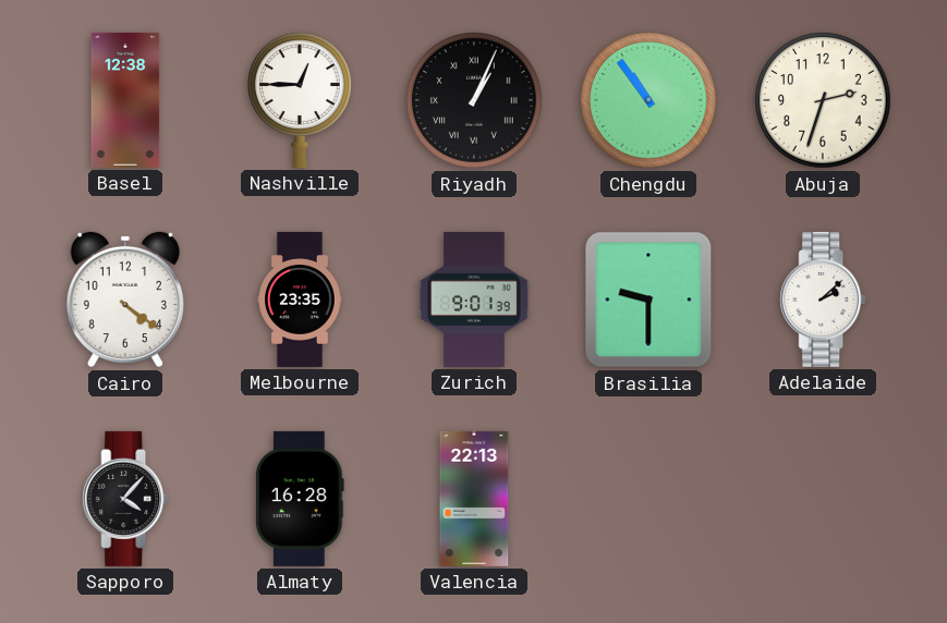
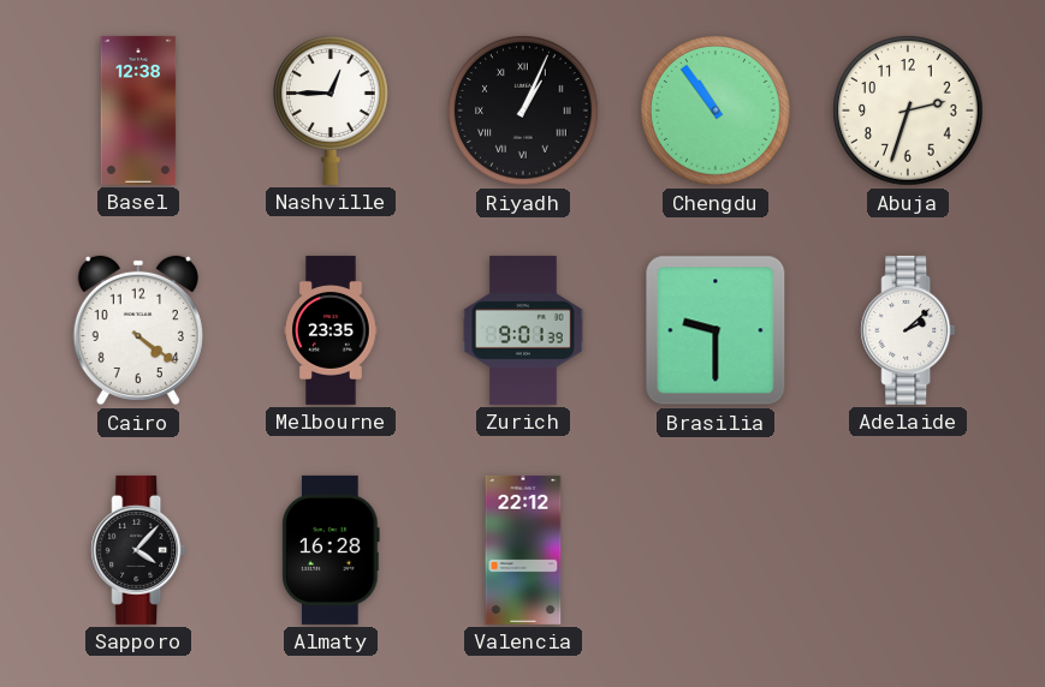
Valencia: 22:13 -> 22:12 (523, 550)
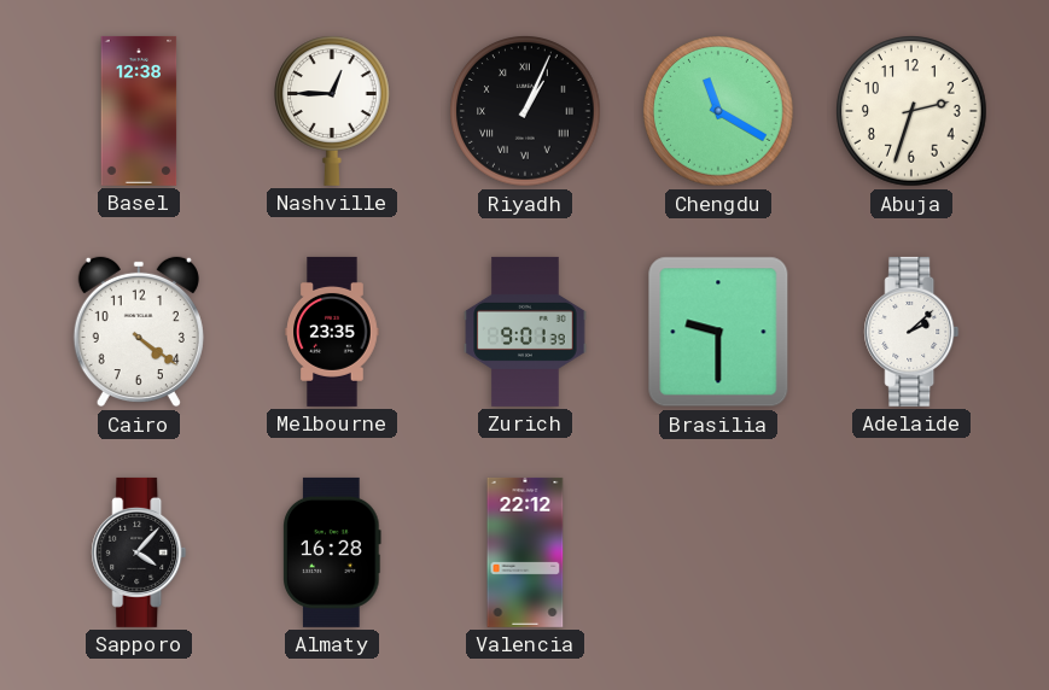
Chengdu: 10:54 -> 11:20 (718, 111)
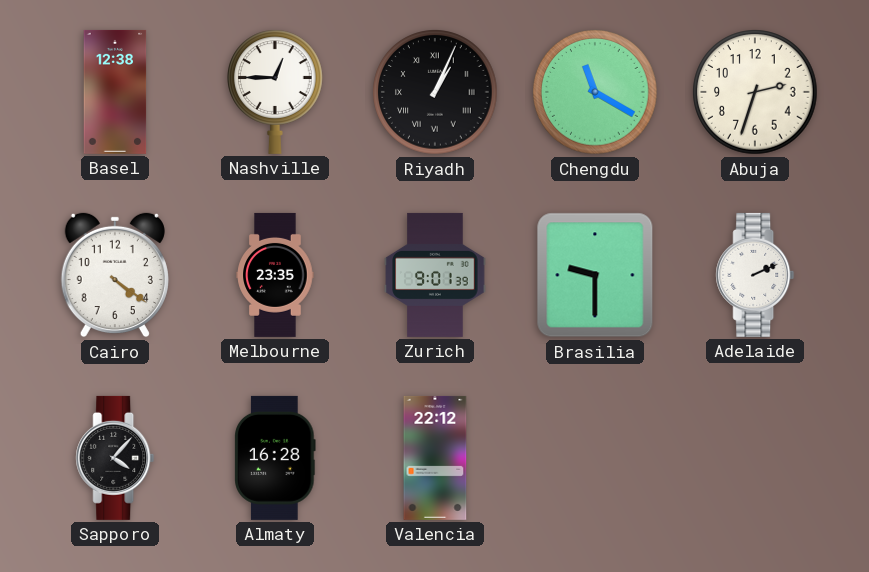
Adelaide: 2:08 -> 2:11 (755, 275)
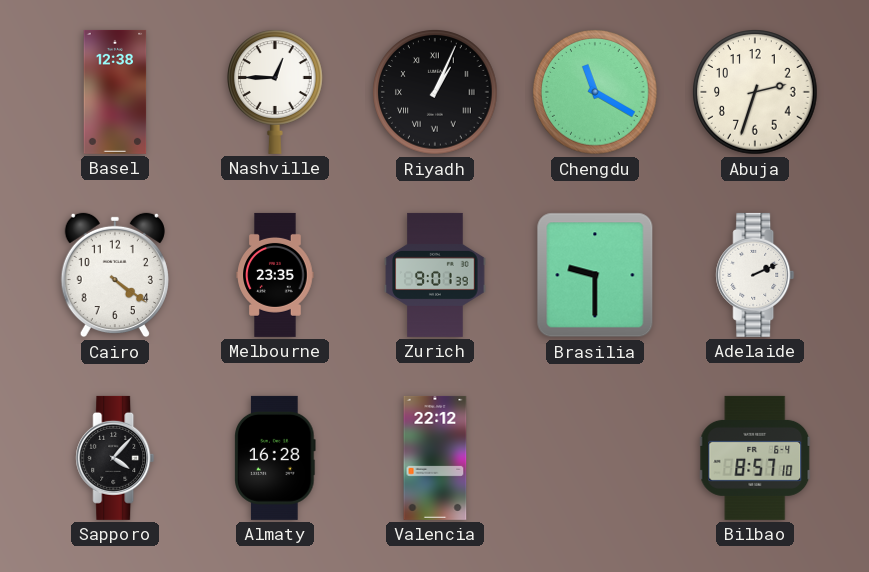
Bilbao: none -> 8:57 (755, 458)
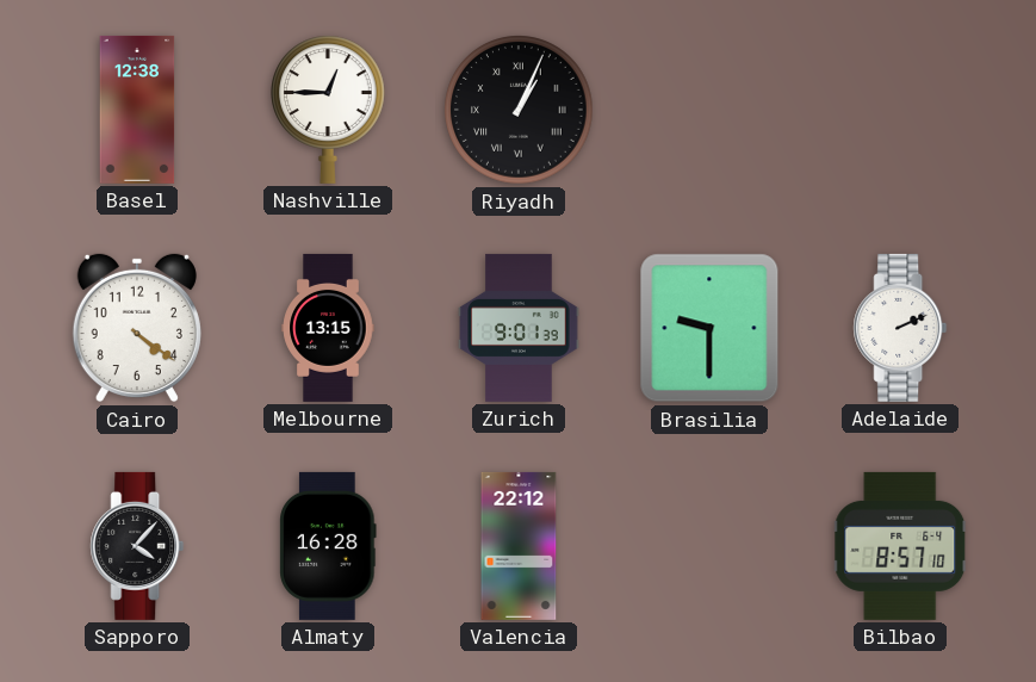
Chengdu: 11:20 -> none (595, 92)
Abuja: 2:33 -> none (755, 92)
Melbourne: 23:35 -> 13:15 (328, 328)
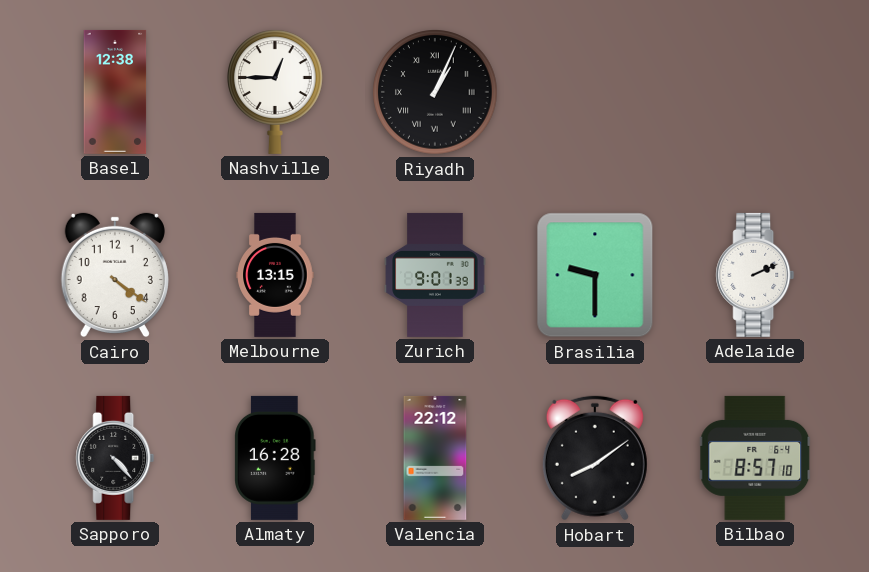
Sapporo: 4:07 -> 4:23 (115, 458)
Hobart: none -> 8:09 (595, 458)
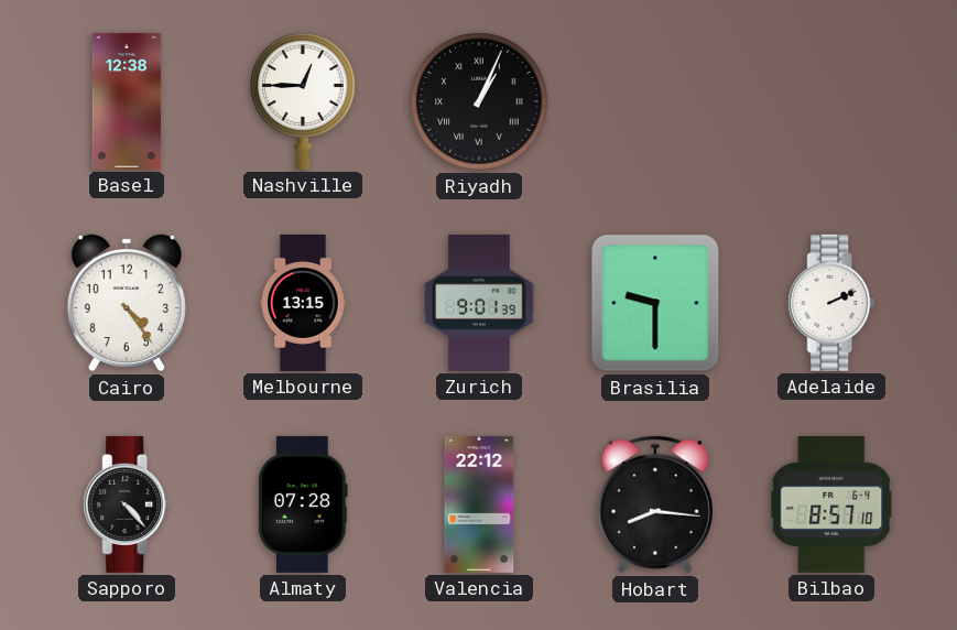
Cairo: 4:21 -> 4:24 (127, 303)
Almaty: 16:28 -> 07:28 (303, 504)
Hobart: 8:09 -> 8:16 (655, 504)
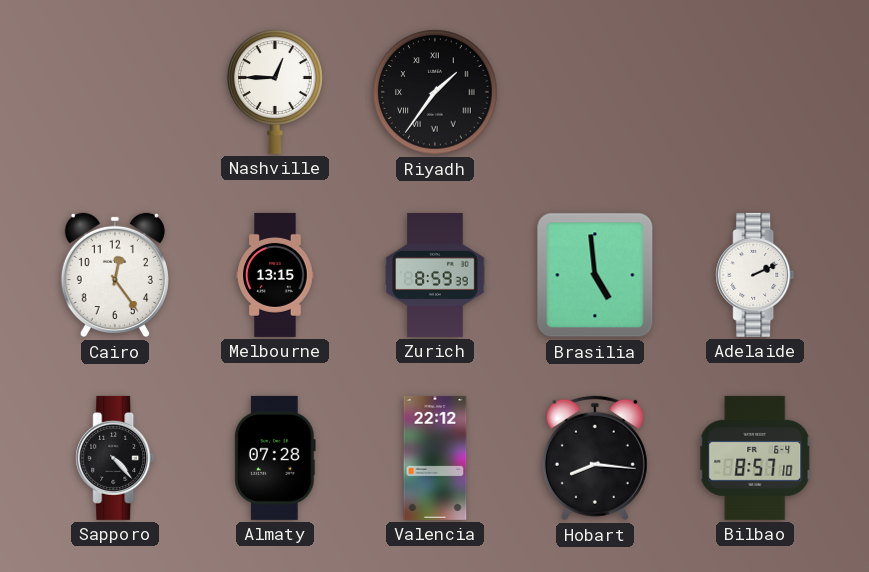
Basel: 12:38 -> none (127, 101)
Riyadh: 1:04 -> 1:36 (435, 92)
Cairo: 4:24 -> 12:24 (115, 275)
Zurich: 9:01 -> 8:59 (435, 275)
Brasilia: 9:30 -> 4:59 (595, 275)
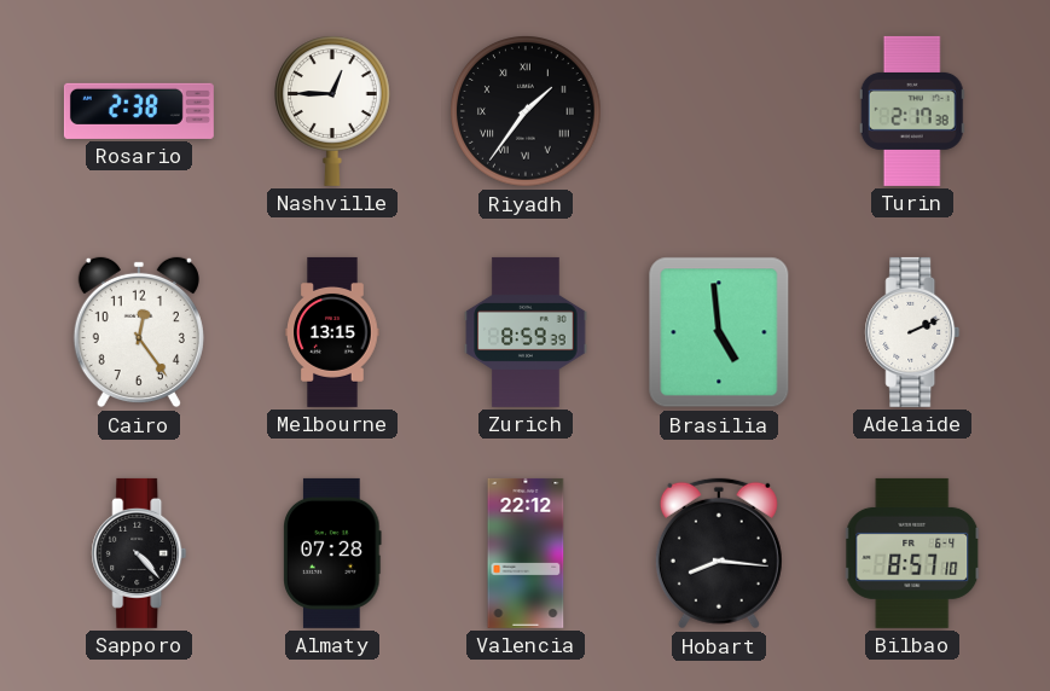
Rosario: none -> 2:38 (139, 111)
Turin: none -> 2:17 (912, 111)
